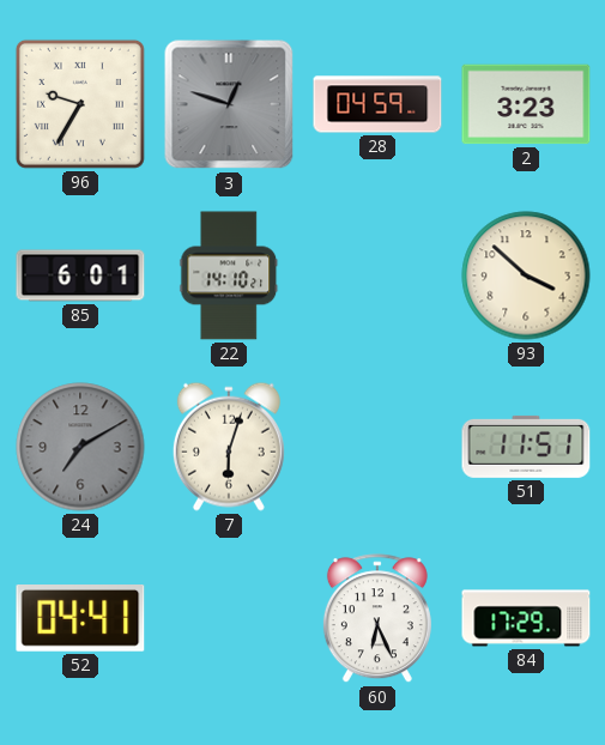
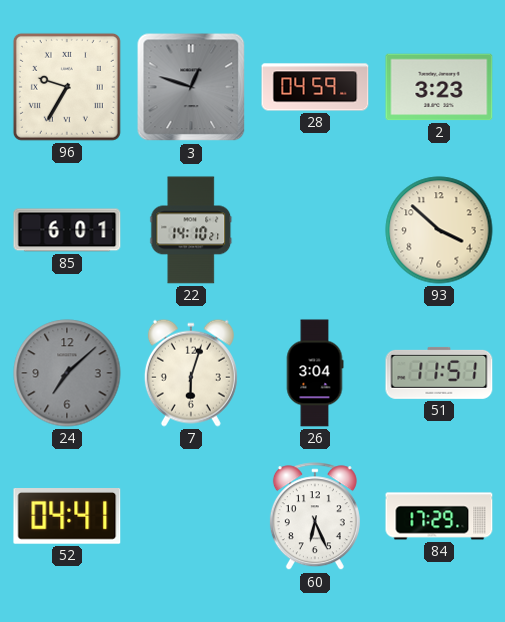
24: 7:10 -> 7:08 (67, 373)
26: none -> 3:04 (315, 373)
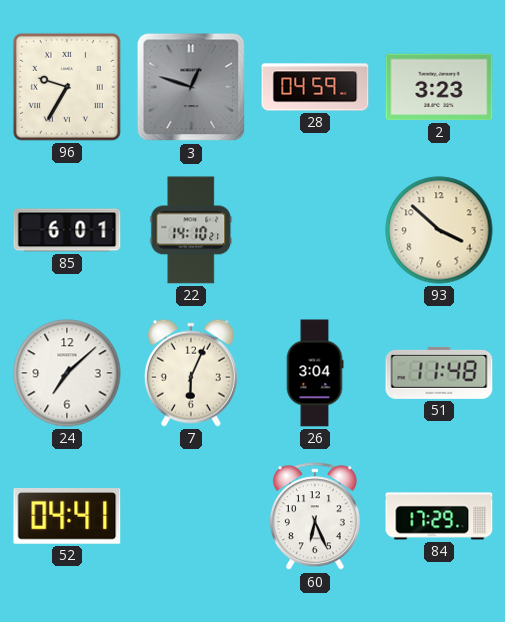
24 dial: grey -> white (67, 373)
7: 6:03 -> 6:04 (191, 373)
51: 11:51 -> 11:48 (439, 373)
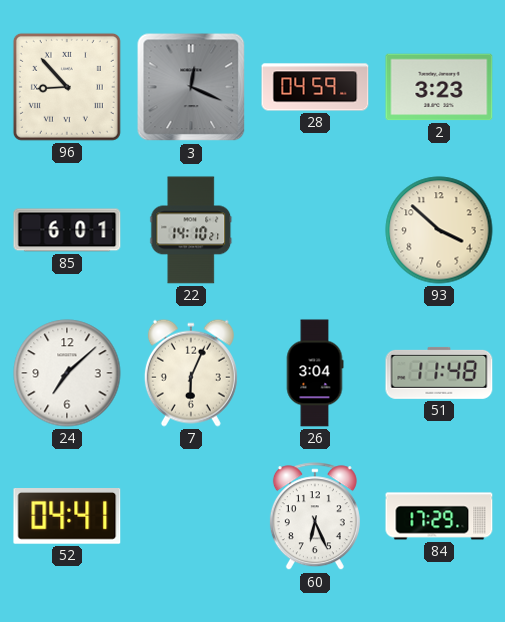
96: 9:35 -> 8:53 (67, 87)
3: 12:48 -> 12:19 (191, 87)
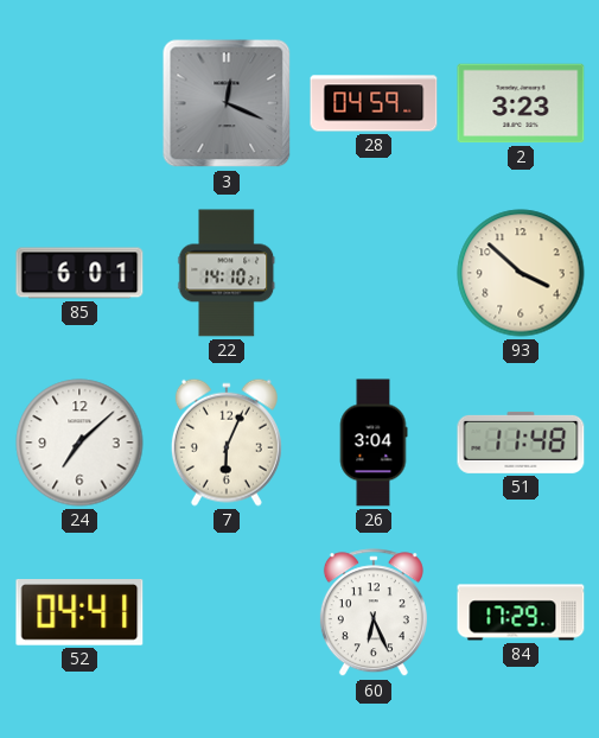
96: 8:53 -> none (67, 87)
